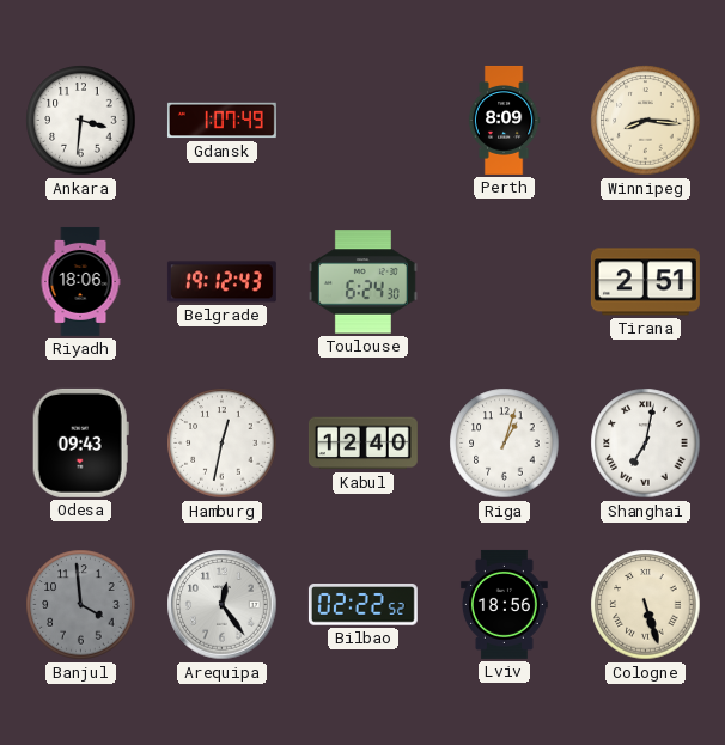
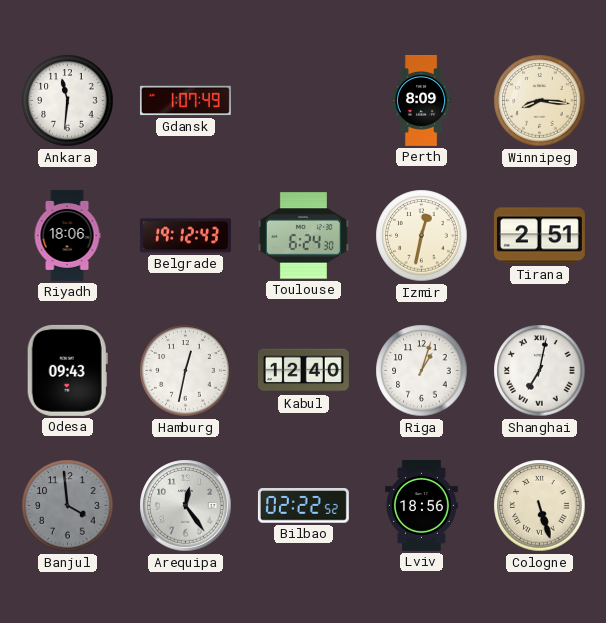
Ankara: 3:31 -> 11:31 (68, 101)
Izmir: none -> 12:32 (422, 236)
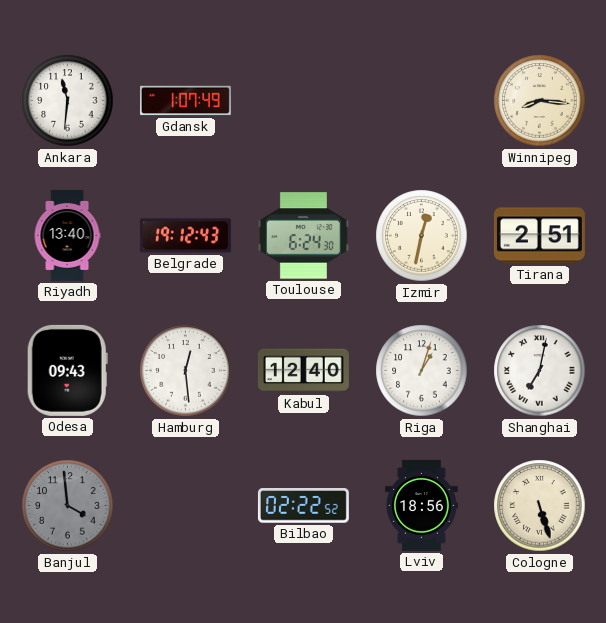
Perth: 8:09 -> none (421, 100)
Riyadh: 18:06 -> 13:40 (67, 235)
Hamburg: 12:32 -> 12:29 (186, 371)
Arequipa: 12:24 -> none (186, 506)
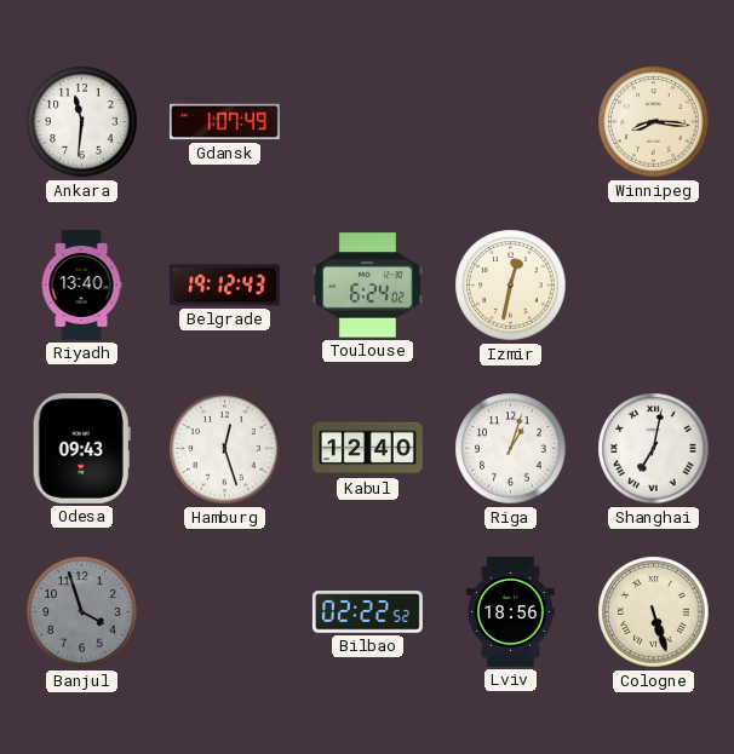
Toulouse: 6:24:30 -> 6:24:02 (367, 286)
Tirana: 2:51 -> none (539, 236)
Hamburg: 12:29 -> 12:27 (225, 449)
Banjul: 3:59 -> 3:57 (82, 612)
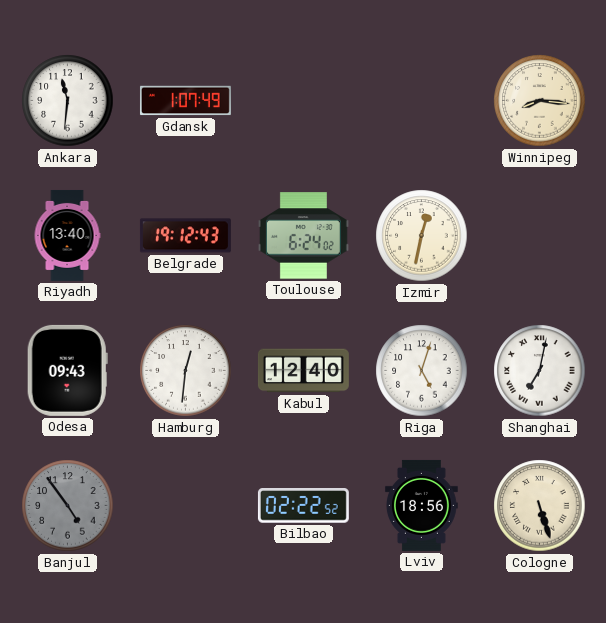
Hamburg: 12:27 -> 12:31 (186, 371)
Riga: 1:03 -> 5:03 (422, 371)
Banjul: 3:57 -> 4:54 (68, 506)
